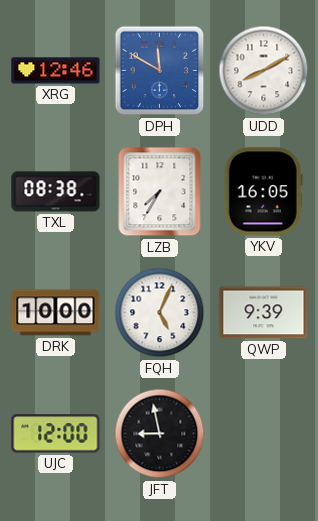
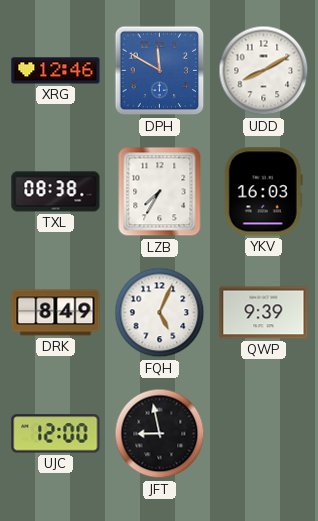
YKV: 16:05 -> 16:03 (263, 192)
DRK: 10:00 -> 8:49 (56, 313)
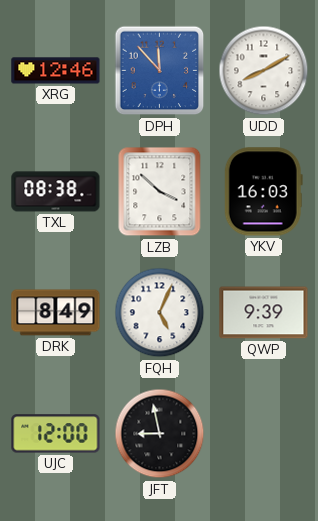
DPH: 11:50 -> 11:53 (160, 71)
LZB: 7:35 -> 3:52 (160, 192)
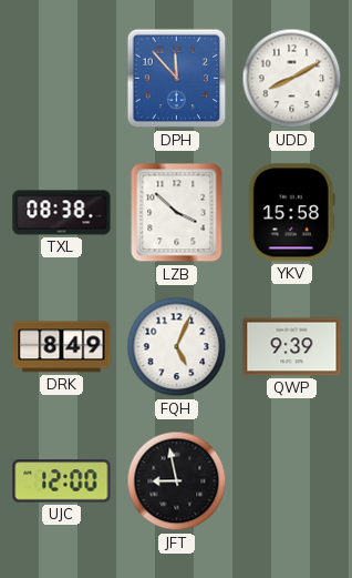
XRG: 12:46 -> none (56, 71)
YKV: 16:03 -> 15:58 (291, 213)
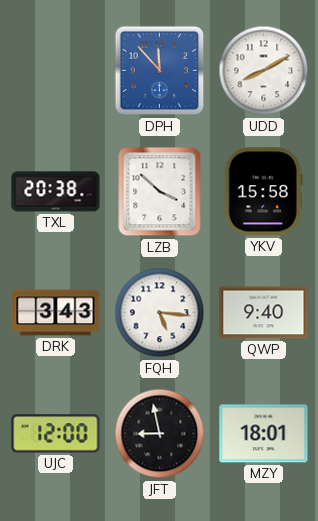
TXL: 08:38 -> 20:38 (56, 192)
DRK: 8:49 -> 3:43 (56, 313)
FQH: 5:04 -> 5:16 (160, 313)
QWP: 9:39 -> 9:40 (264, 313)
MZY: none -> 18:01 (264, 434)
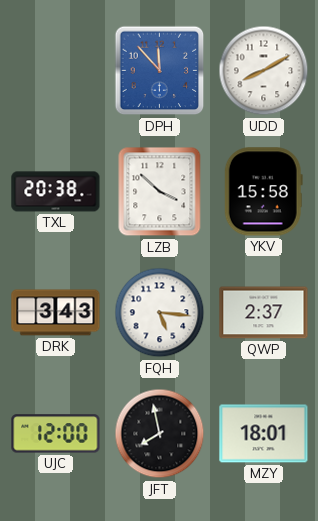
QWP: 9:40 -> 2:37 (264, 313)
JFT: 8:58 -> 7:58 (160, 434)
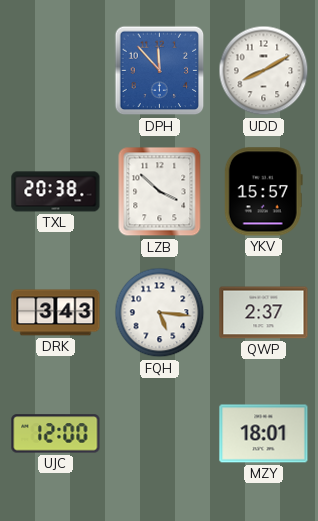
YKV: 15:58 -> 15:57 (263, 192)
JFT: 7:58 -> none (160, 434)
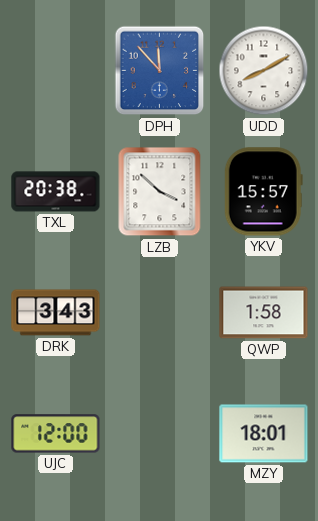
FQH: 5:16 -> none (160, 313)
QWP: 2:37 -> 1:58 (264, 313)
